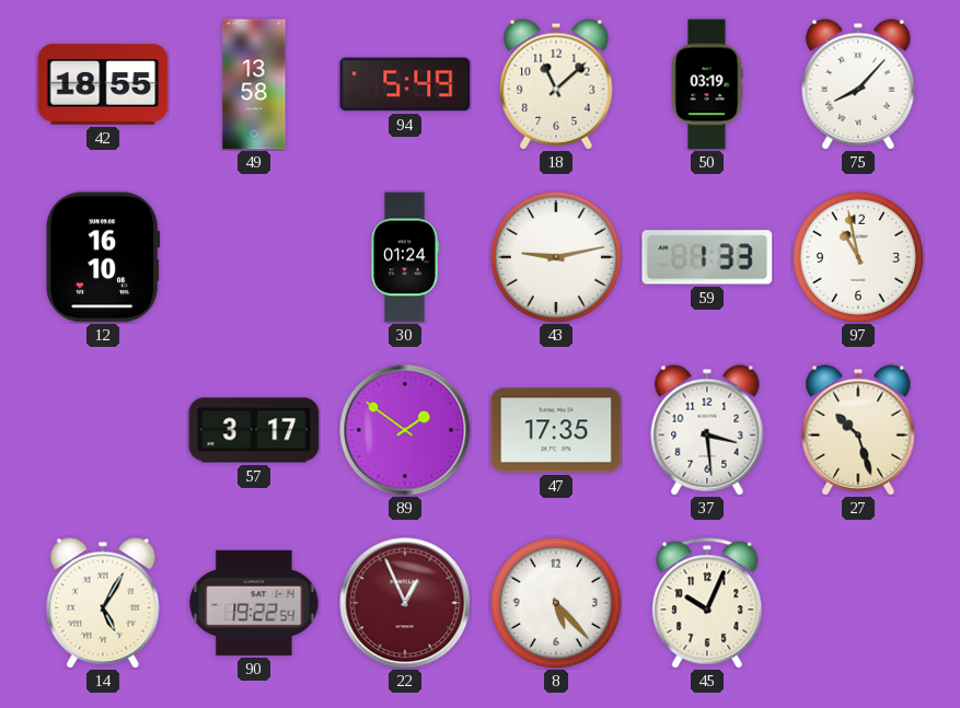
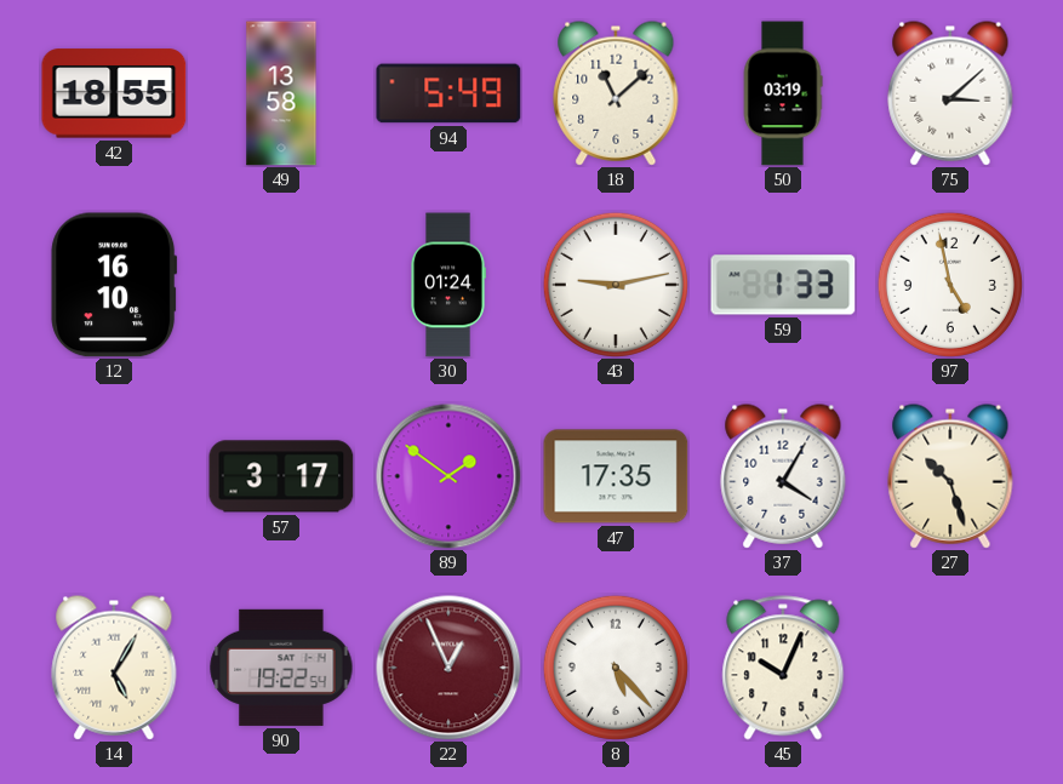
75: 8:07 -> 3:08 (950, 93)
97: 10:58 -> 4:58 (950, 285)
37: 3:29 -> 4:05 (783, 476)
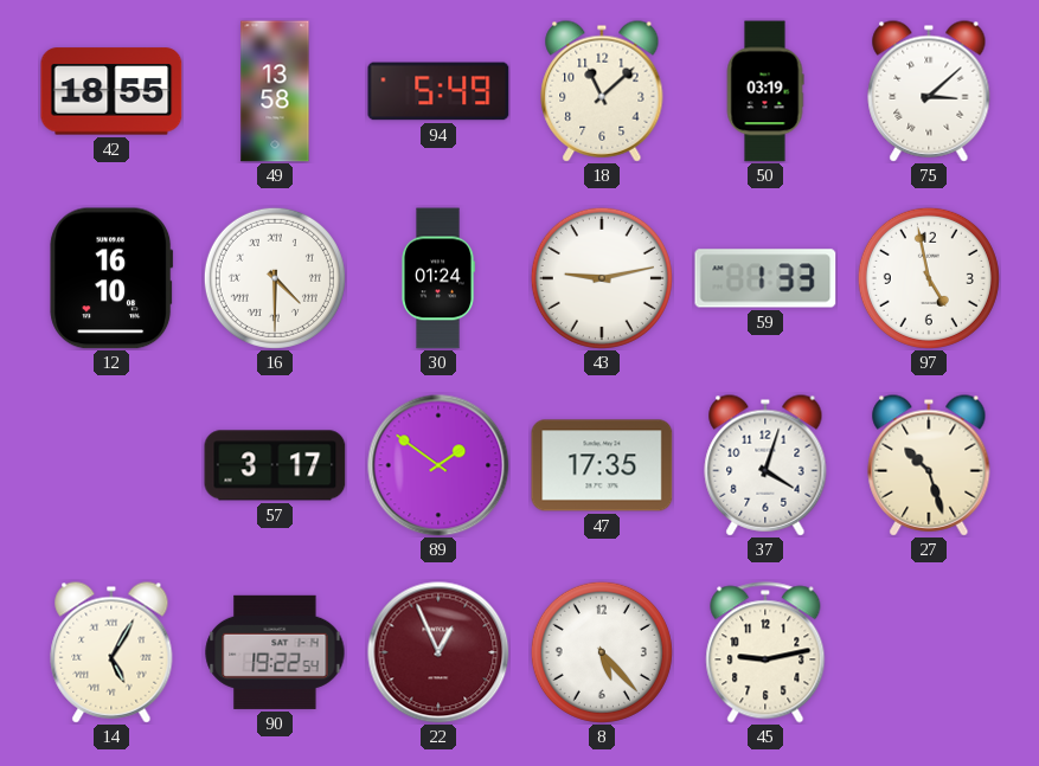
16: none -> 4:30 (275, 278)
37: 4:05 -> 4:03 (765, 465)
45: 10:04 -> 9:13 (765, 652)
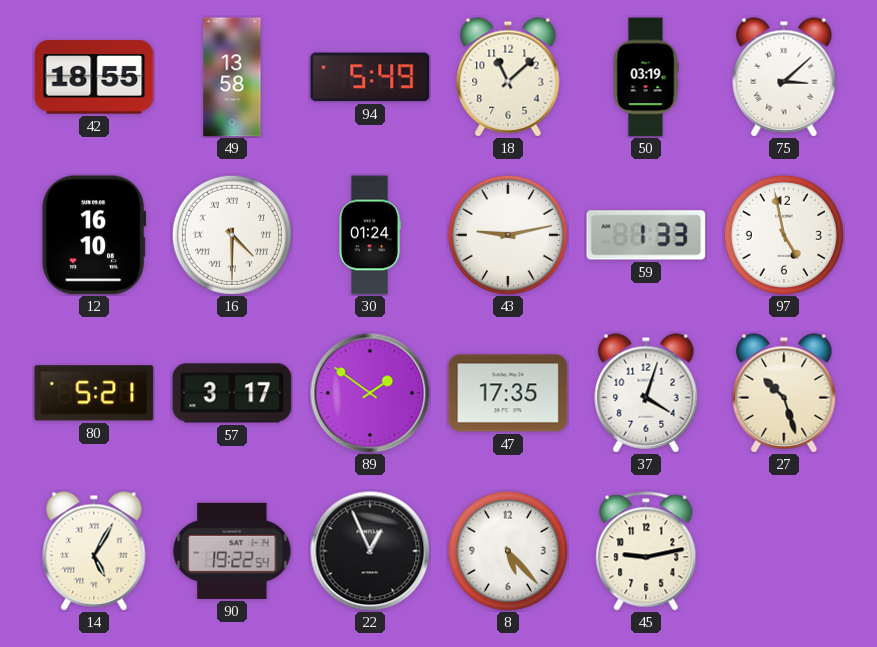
80: none -> 5:21 (94, 393)
22 dial: burgundy -> black (370, 551)
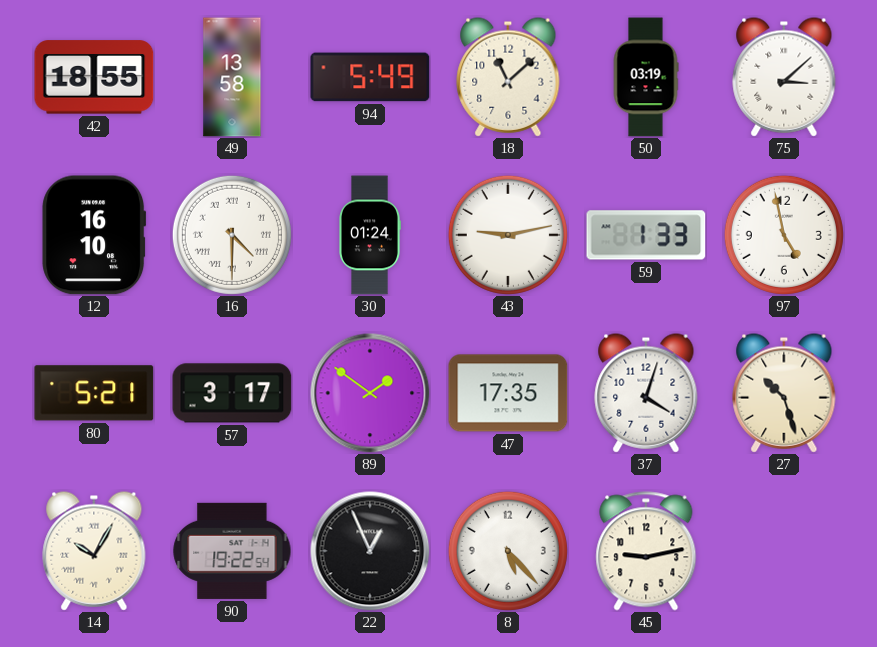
14: 5:05 -> 10:05 (94, 551)
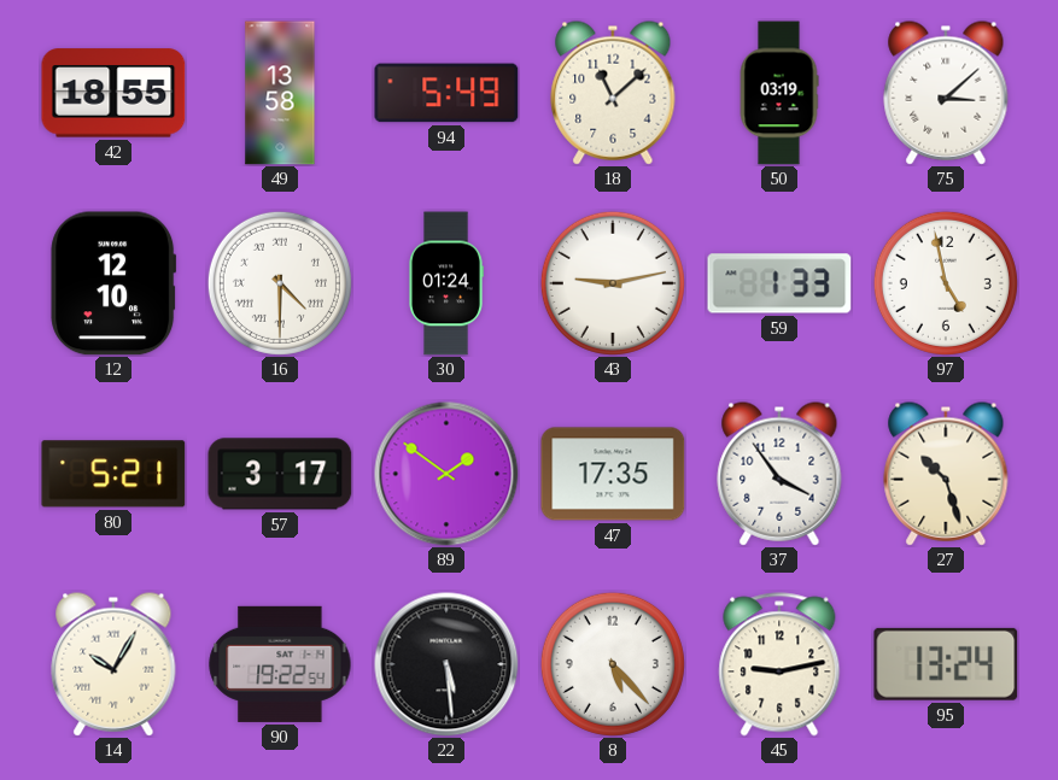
12: 16:10 -> 12:10 (113, 283)
37: 4:03 -> 3:54 (779, 474)
22: 12:56 -> 5:29 (446, 664)
95: none -> 13:24 (946, 664)
